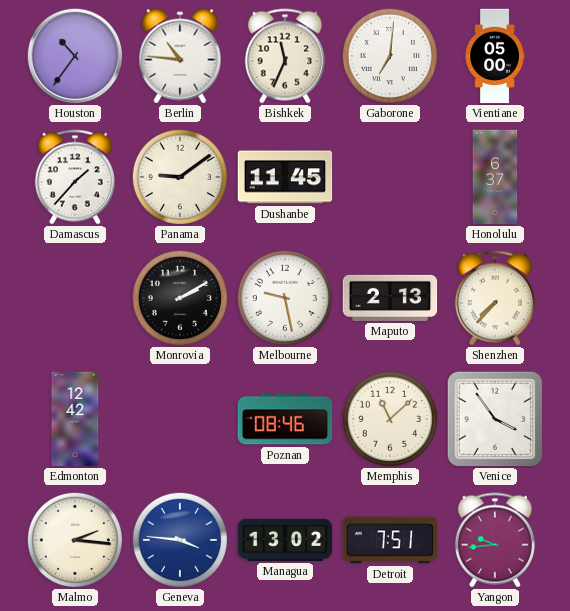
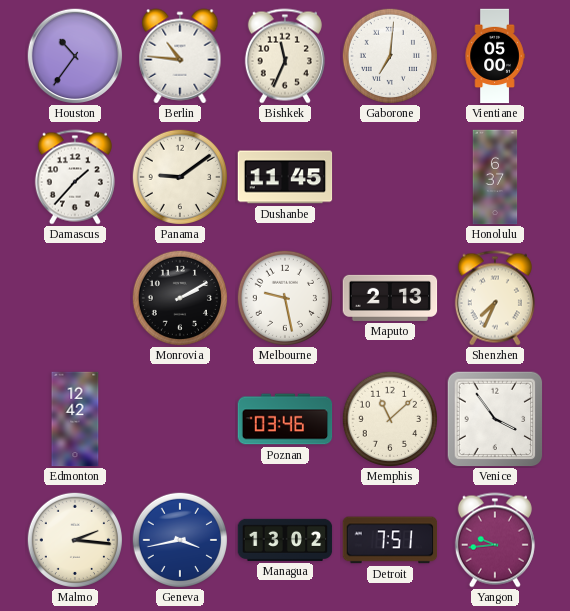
Shenzhen: 7:37 -> 7:34 (495, 298)
Poznan: 08:46 -> 03:46 (285, 419)
Geneva: 3:46 -> 3:43 (179, 539)
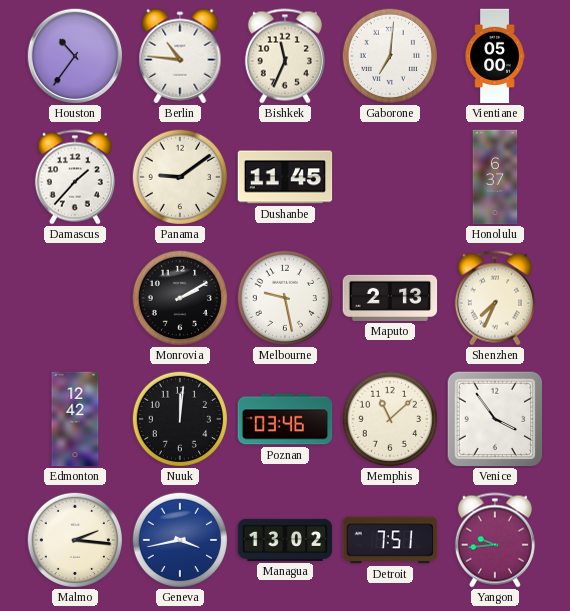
Nuuk: none -> 12:01 (179, 418)
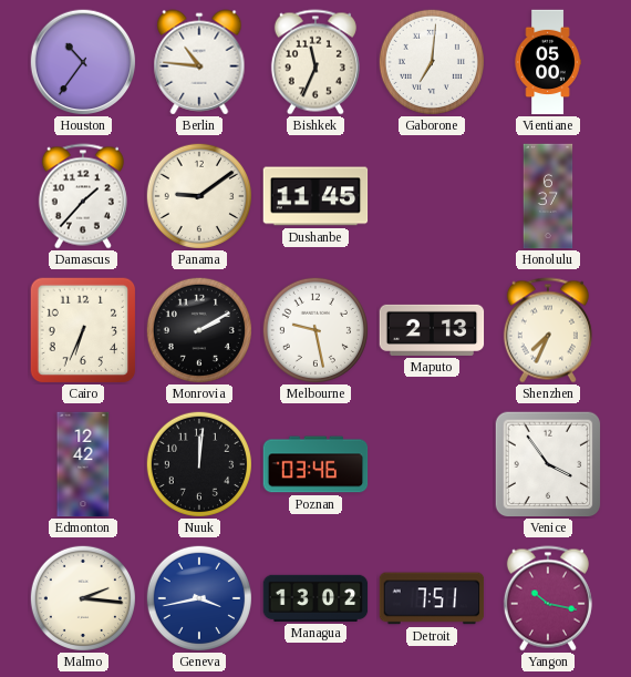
Cairo: none -> 6:34 (83, 330)
Memphis: 11:08 -> none (389, 418)
Yangon: 9:44 -> 10:17 (548, 598)
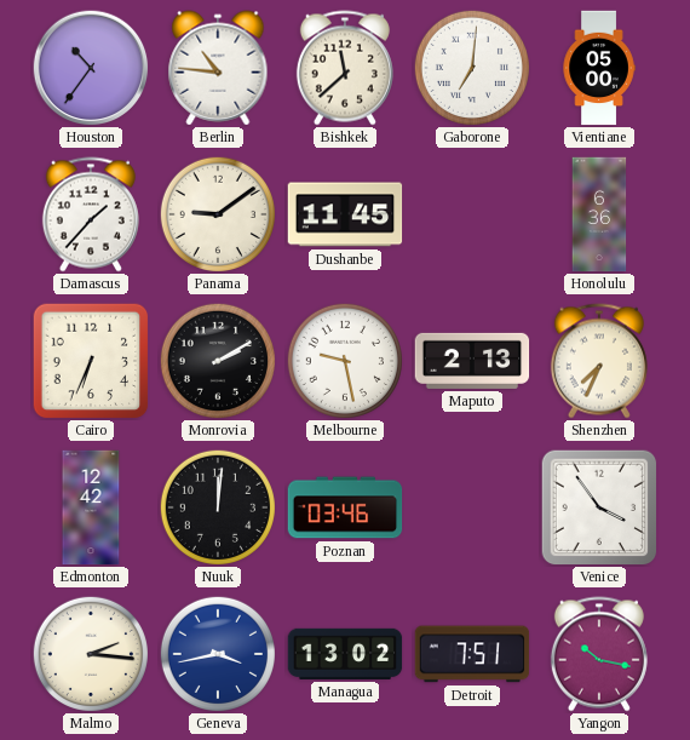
Bishkek: 11:34 -> 11:38 (345, 68)
Honolulu: 6:37 -> 6:36 (599, 214)
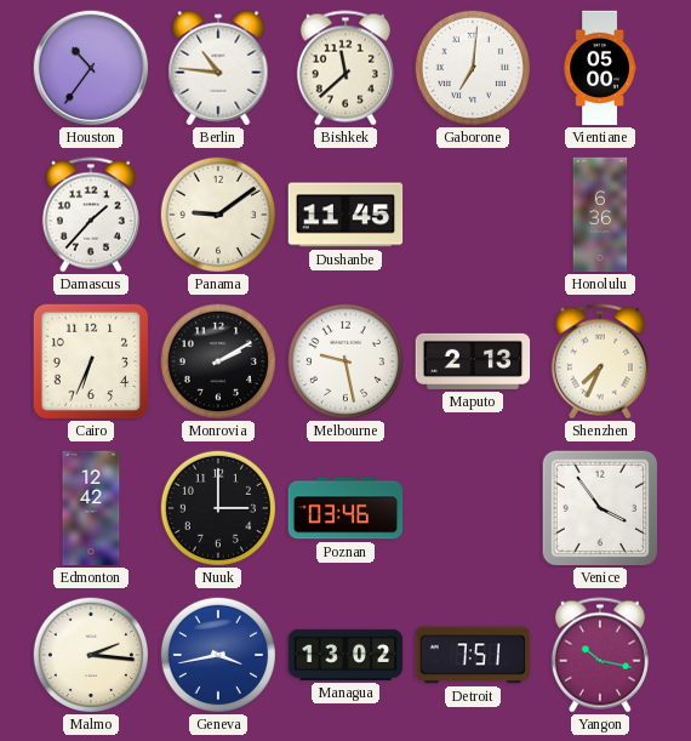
Nuuk: 12:01 -> 3:00 (217, 507)
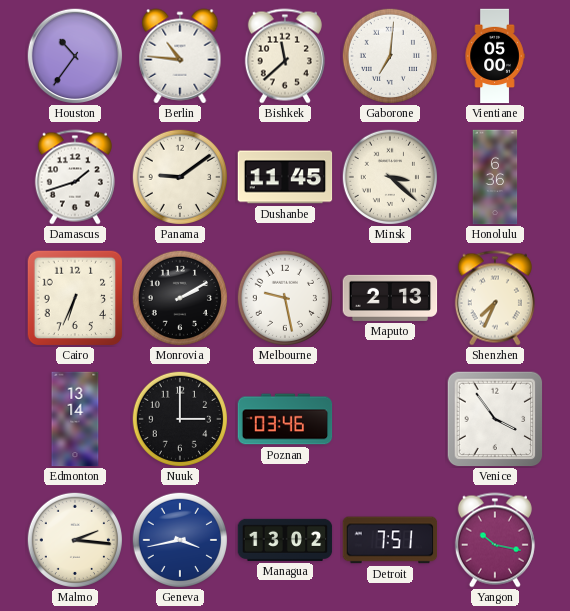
Damascus: 1:37 -> 1:42 (75, 177)
Minsk: none -> 3:22 (389, 176)
Edmonton: 12:42 -> 13:14 (75, 419)
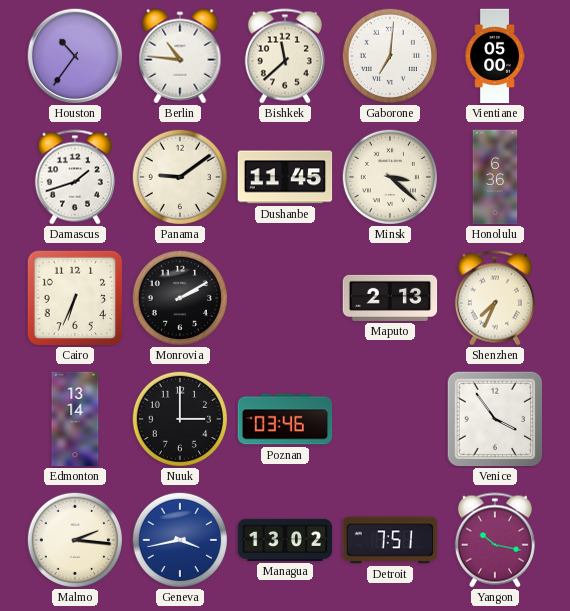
Melbourne: 9:28 -> none (284, 297)
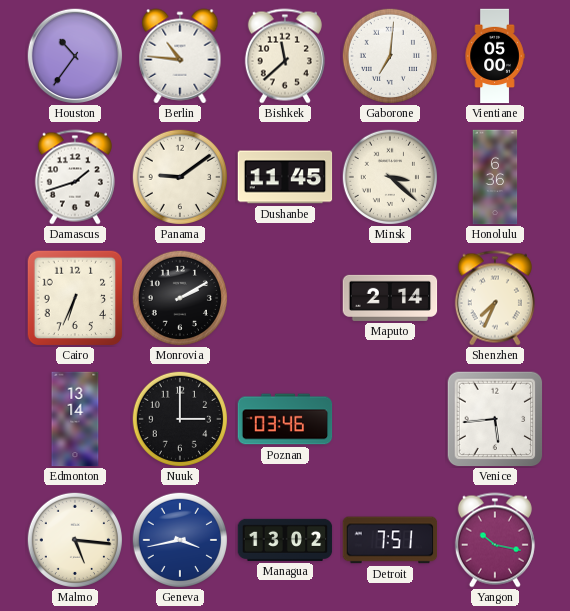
Maputo: 2:13 -> 2:14 (390, 298)
Venice: 3:54 -> 5:44 (495, 419)
Malmo: 2:16 -> 5:16 (74, 539)
